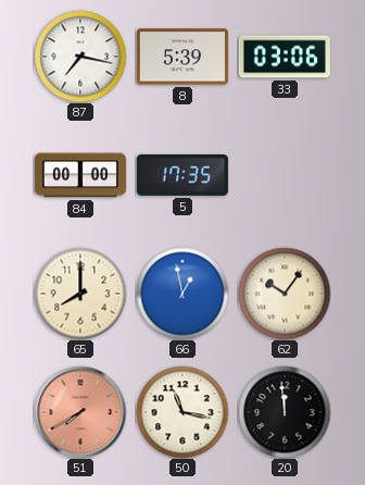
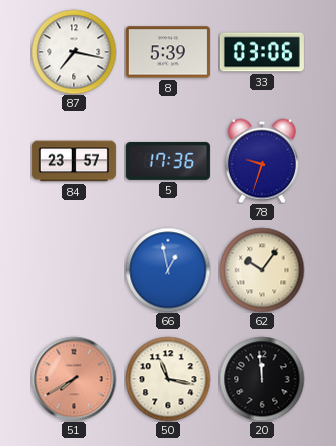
84: 00:00 -> 23:57 (74, 161)
5: 17:35 -> 17:36 (168, 161)
78: none -> 9:33 (262, 161)
65: 8:00 -> none (80, 294)
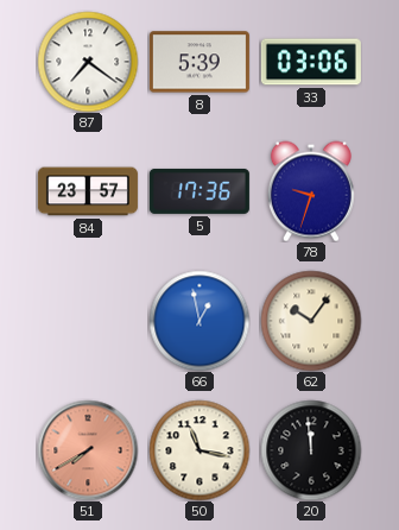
87: 7:17 -> 7:21 (88, 62)
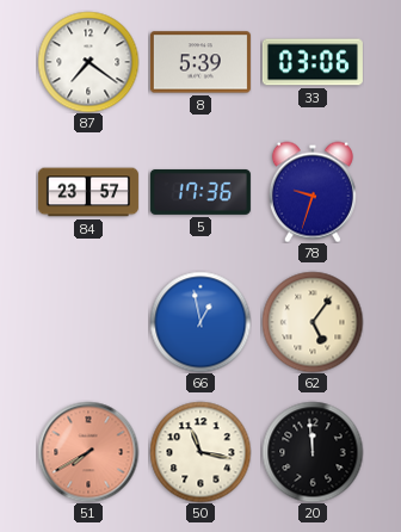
62: 10:06 -> 5:06 (313, 322)
